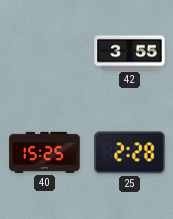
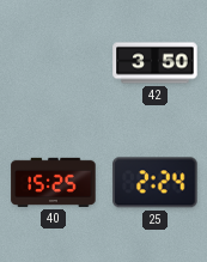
42: 3:55 -> 3:50 (156, 63)
25: 2:28 -> 2:24 (156, 183)
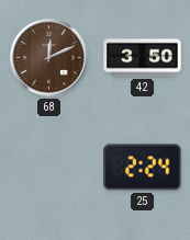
68: none -> 12:11 (49, 58)
40: 15:25 -> none (54, 182)
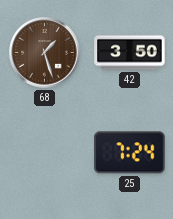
68: 12:11 -> 1:27 (45, 53)
25: 2:24 -> 7:24 (130, 153)
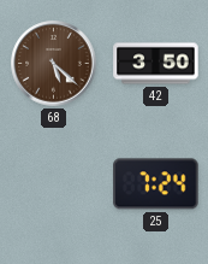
68: 1:27 -> 5:22 (54, 64)
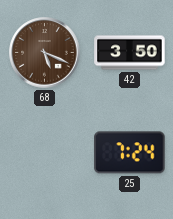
68: 5:22 -> 5:19 (45, 53)
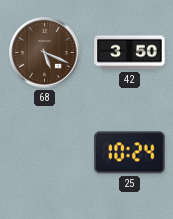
25: 7:24 -> 10:24 (130, 153)
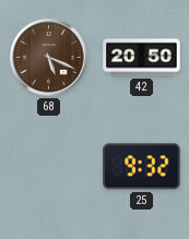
42: 3:50 -> 20:50 (142, 58)
25: 10:24 -> 9:32 (142, 167)
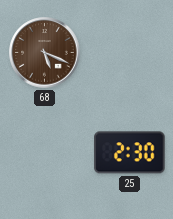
42: 20:50 -> none (142, 58)
25: 9:32 -> 2:30 (130, 153)
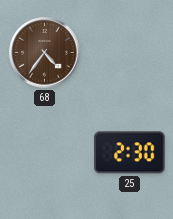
68: 5:19 -> 4:36 (45, 53)
